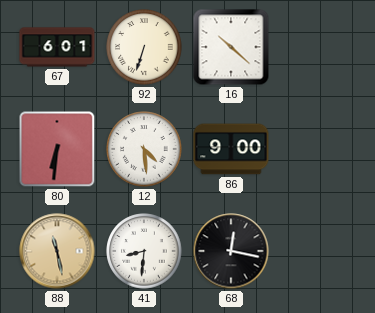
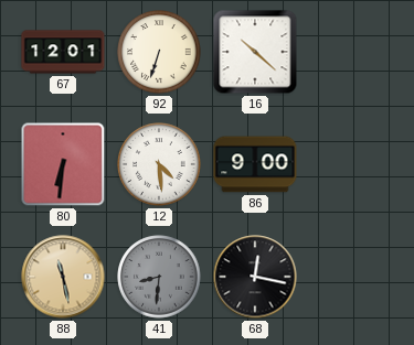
67: 6:01 -> 12:01 (63, 52)
41 dial: white -> grey (159, 277)
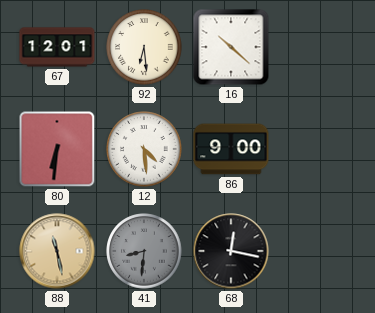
92: 6:33 -> 6:29 (144, 47)
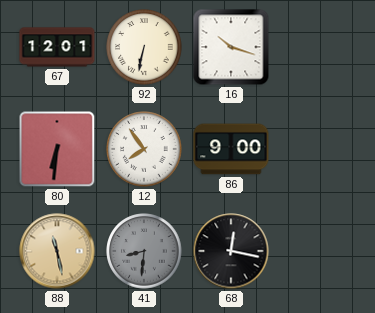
92: 6:29 -> 6:32 (144, 47)
16: 10:22 -> 10:18 (231, 47)
12: 4:29 -> 7:54 (144, 149)
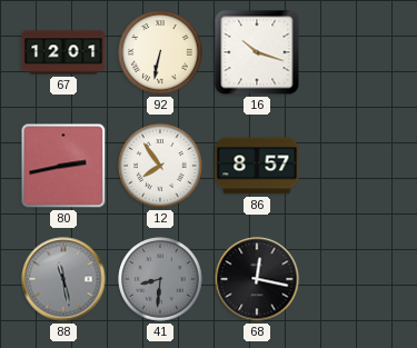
80: 6:31 -> 2:43 (63, 166)
86: 9:00 -> 8:57 (257, 166)
88 dial: champagne -> grey (63, 279)
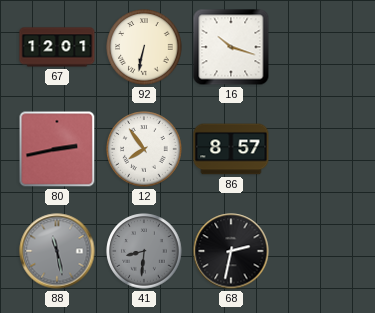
68: 12:17 -> 2:32 (231, 251)
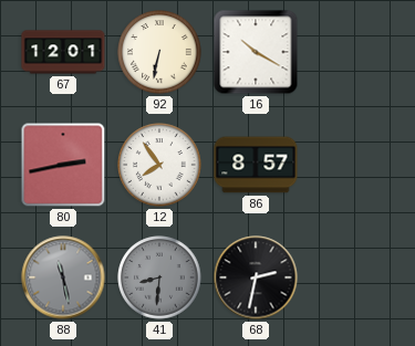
16: 10:18 -> 10:20 (256, 52)
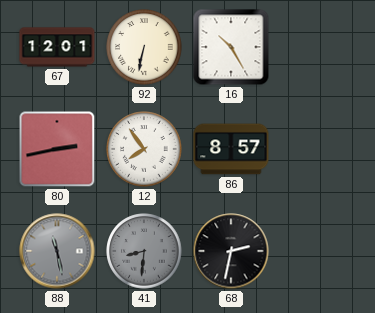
16: 10:20 -> 10:25 (231, 47)
